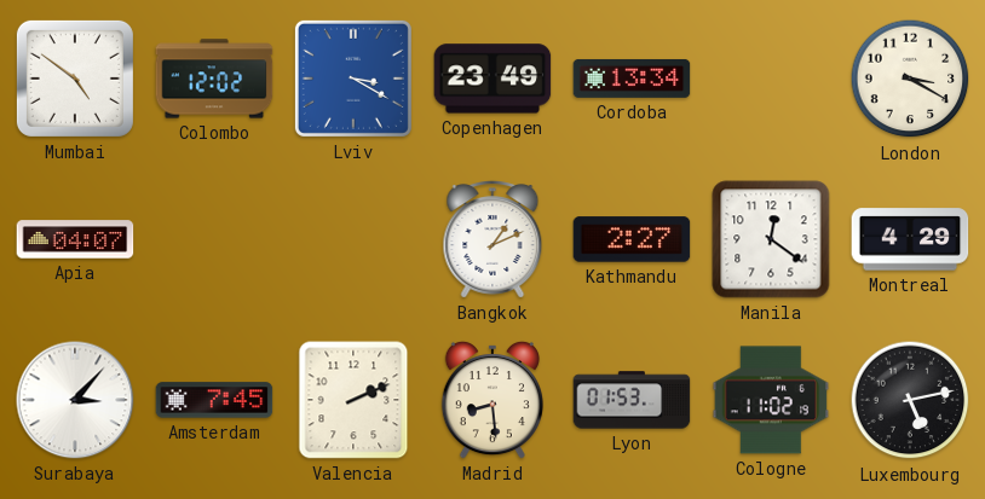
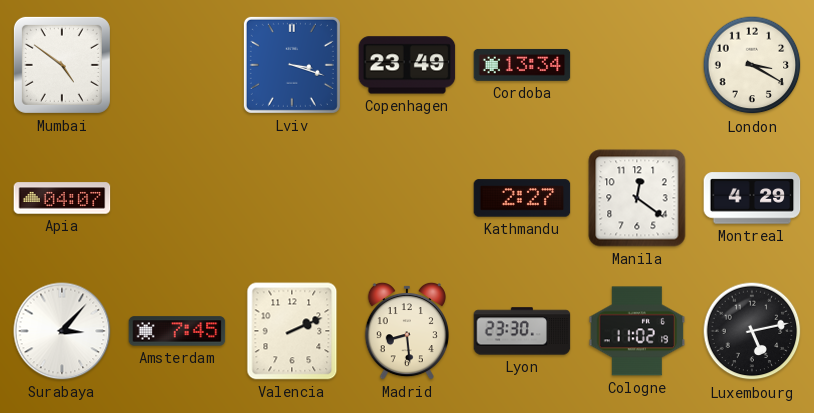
Colombo: 12:02 -> none (214, 79)
Lviv: 3:20 -> 3:18 (292, 65)
Bangkok: 1:11 -> none (492, 239)
Lyon: 01:53 -> 23:30 (522, 331)
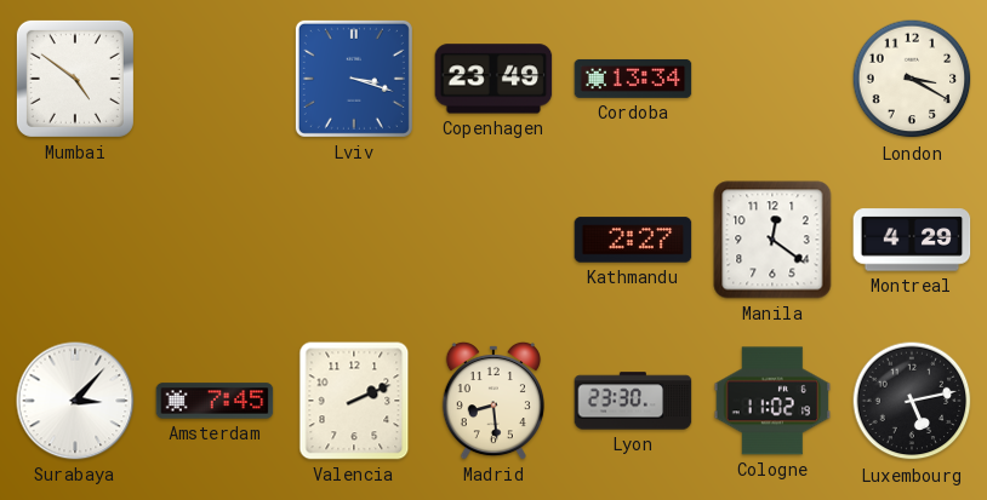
Apia: 04:07 -> none (62, 198)
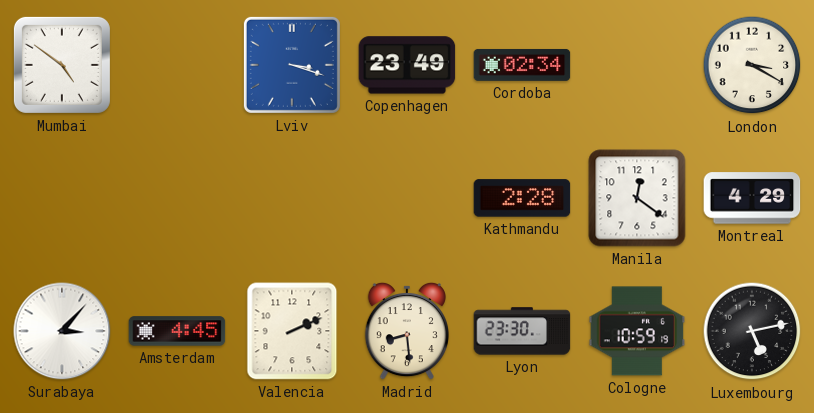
Cordoba: 13:34 -> 02:34 (522, 65)
Kathmandu: 2:27 -> 2:28 (522, 198)
Amsterdam: 7:45 -> 4:45 (177, 331)
Cologne: 11:02 -> 10:59 (637, 331)
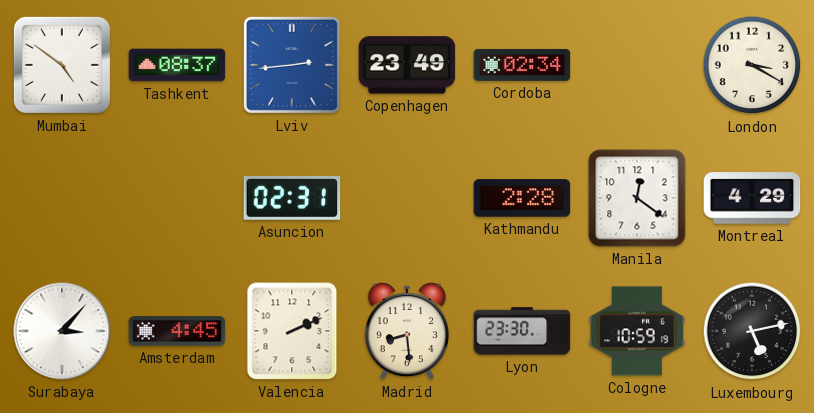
Tashkent: none -> 08:37 (177, 65)
Lviv: 3:18 -> 2:44 (292, 65)
Asuncion: none -> 02:31 (292, 198)
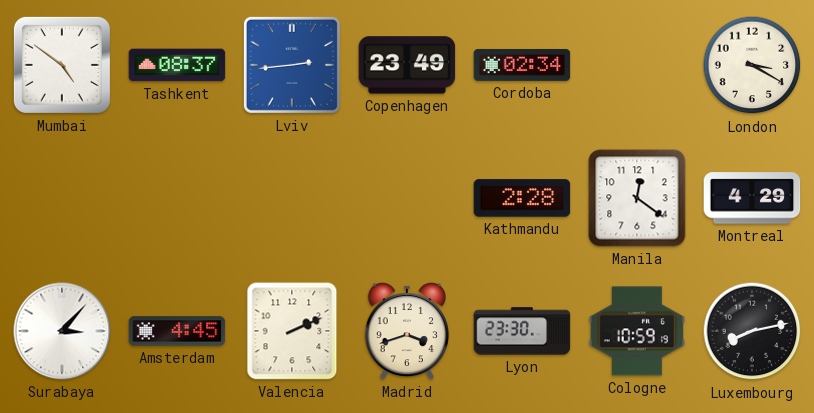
Asuncion: 02:31 -> none (292, 198)
Madrid: 8:29 -> 3:42 (407, 331)
Luxembourg: 5:13 -> 8:13 (752, 331)
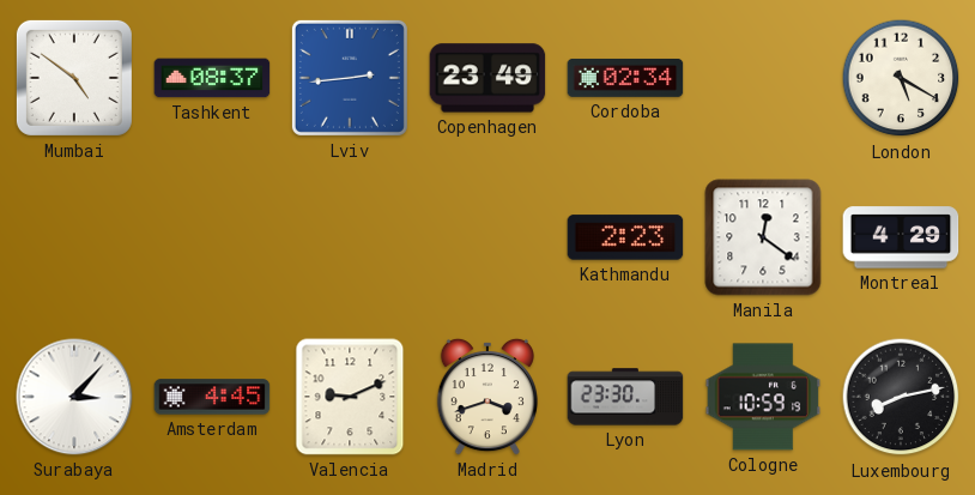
London: 3:20 -> 5:20 (901, 78)
Kathmandu: 2:28 -> 2:23 (625, 237)
Valencia: 2:11 -> 9:11 (350, 397)
